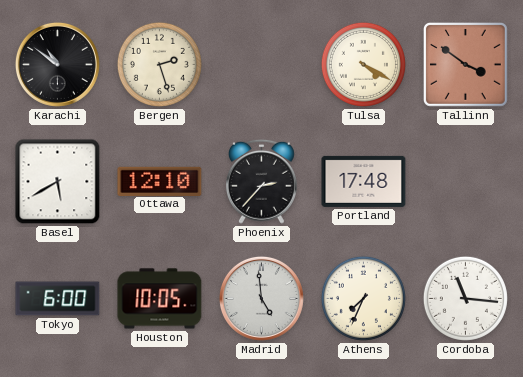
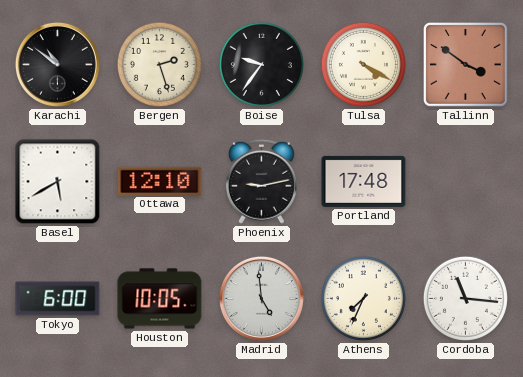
Boise: none -> 9:36 (261, 64)
Phoenix: 2:37 -> 9:13 (261, 181)
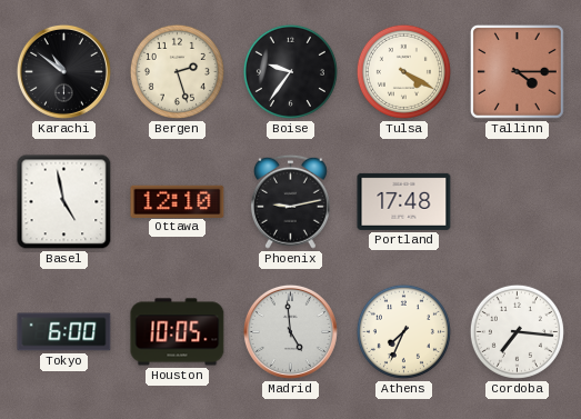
Tallinn: 3:51 -> 4:15 (517, 71)
Basel: 5:40 -> 4:58 (64, 202)
Cordoba: 11:16 -> 7:16 (517, 331)
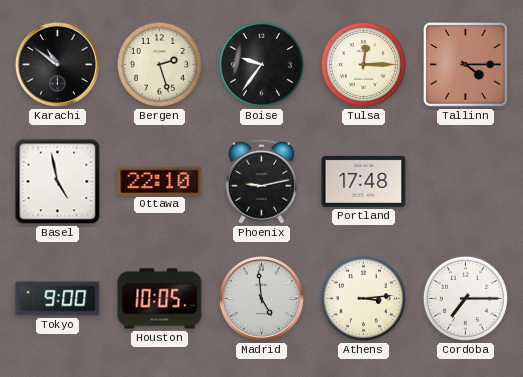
Tulsa: 4:20 -> 12:15 (363, 64)
Ottawa: 12:10 -> 22:10 (160, 181)
Tokyo: 6:00 -> 9:00 (58, 299)
Athens: 7:34 -> 3:14 (363, 298)
Cordoba: 7:16 -> 7:15 (465, 298)
